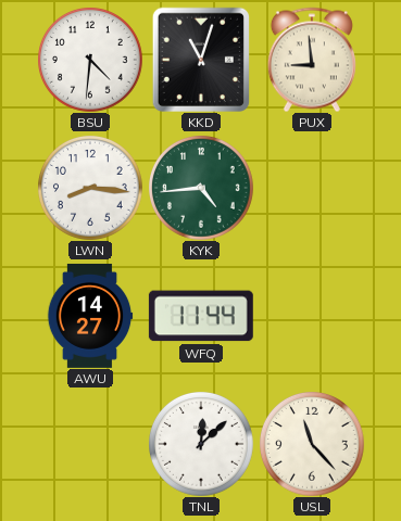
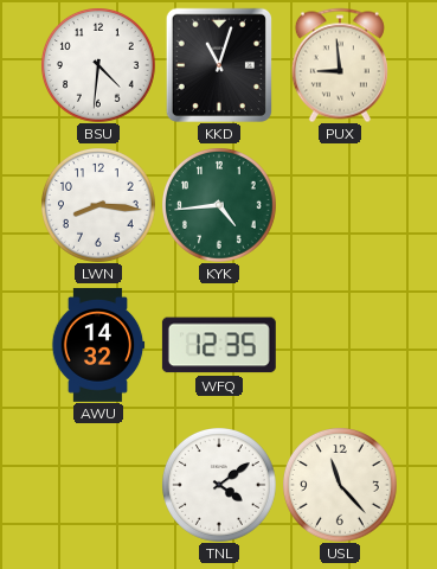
AWU: 14:27 -> 14:32 (98, 345)
WFQ: 11:44 -> 12:35 (219, 345)
TNL: 12:08 -> 4:09 (219, 485)
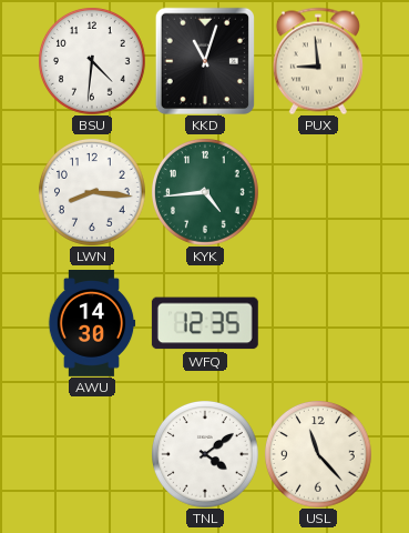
AWU: 14:32 -> 14:30 (92, 323)
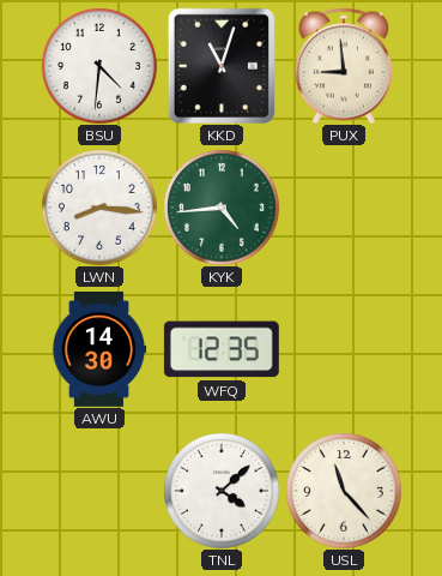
TNL: 4:09 -> 4:08 (222, 491)
